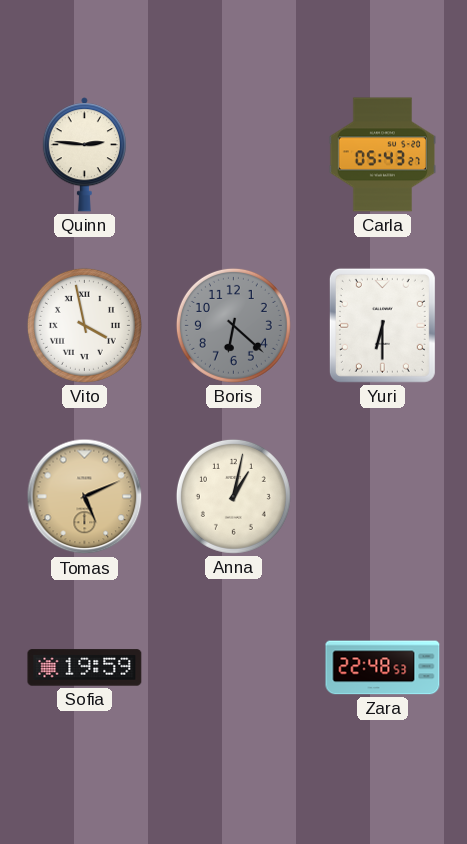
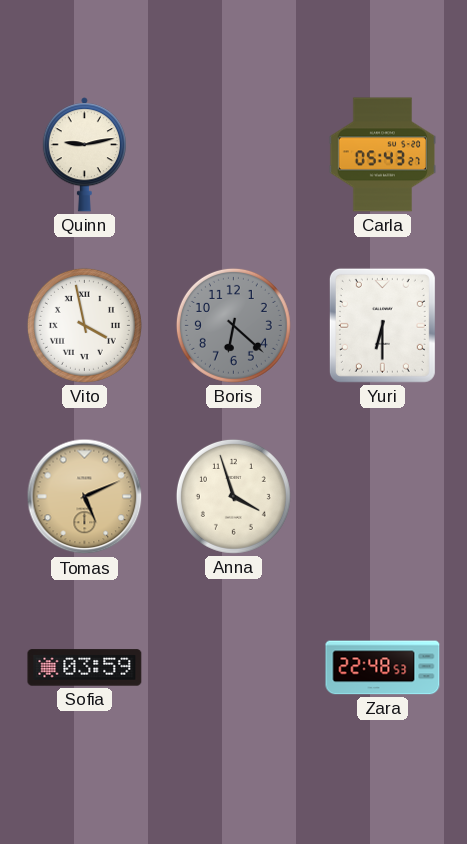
Quinn: 2:46 -> 9:13 (84, 155)
Anna: 1:02 -> 3:57 (233, 496)
Sofia: 19:59 -> 03:59 (85, 668)
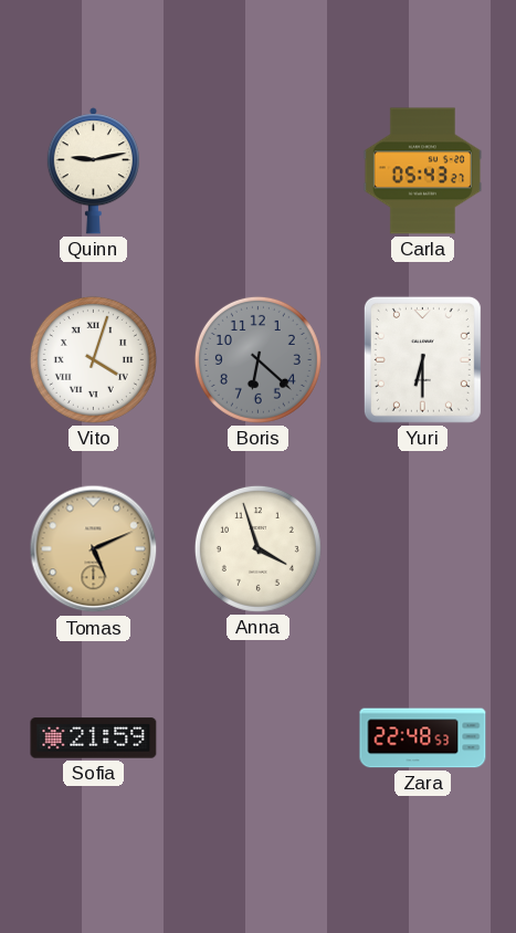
Vito: 3:58 -> 4:03 (93, 359)
Sofia: 03:59 -> 21:59 (94, 738)
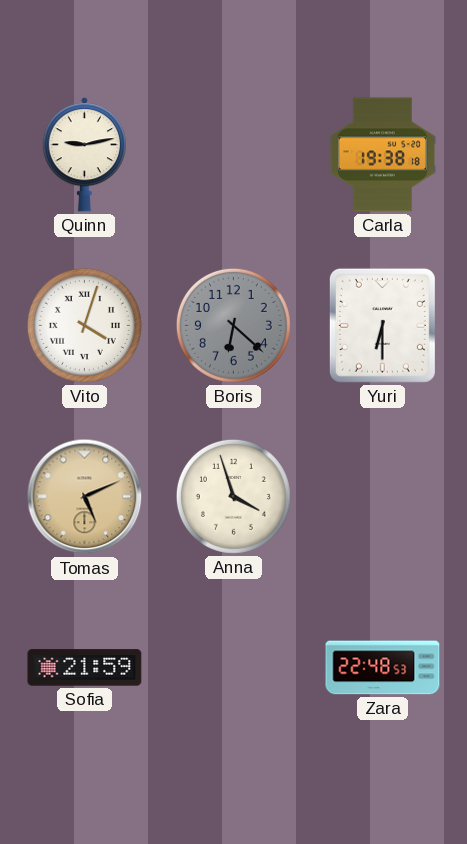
Carla: 05:43 -> 19:38 (382, 155)
